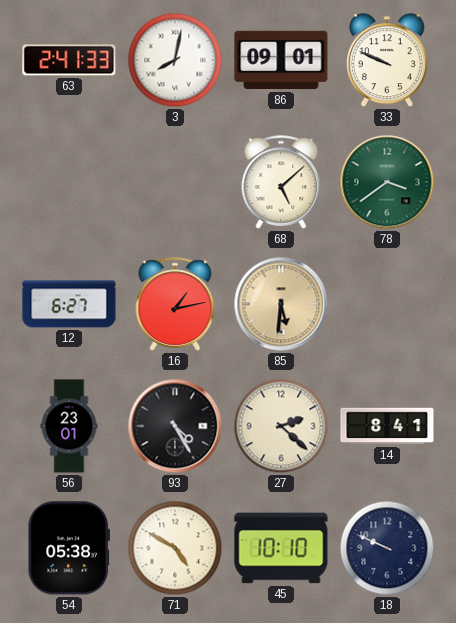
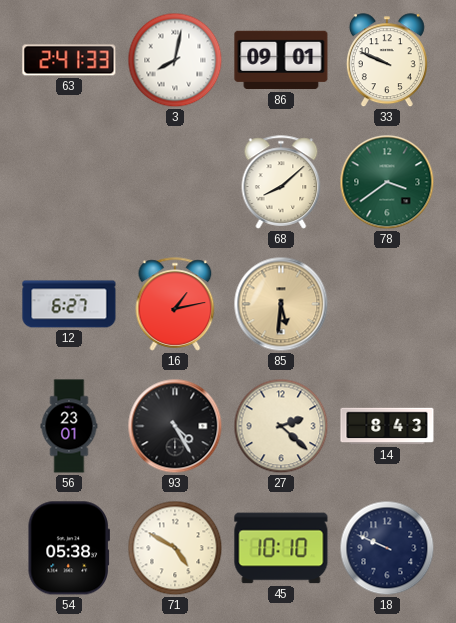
68: 5:08 -> 8:08 (281, 182)
14: 8:41 -> 8:43 (387, 426)
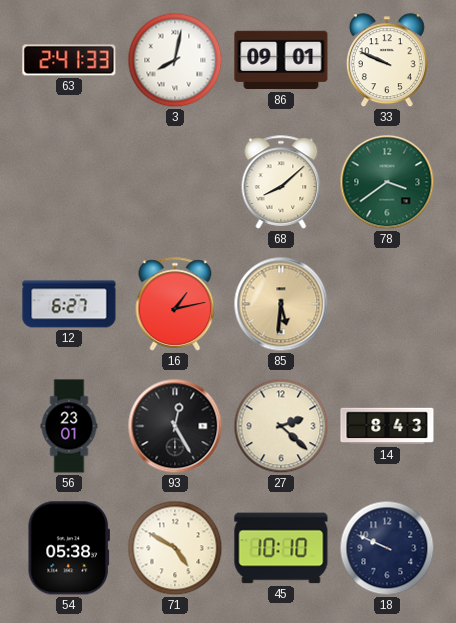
93: 4:25 -> 12:25 (175, 426)
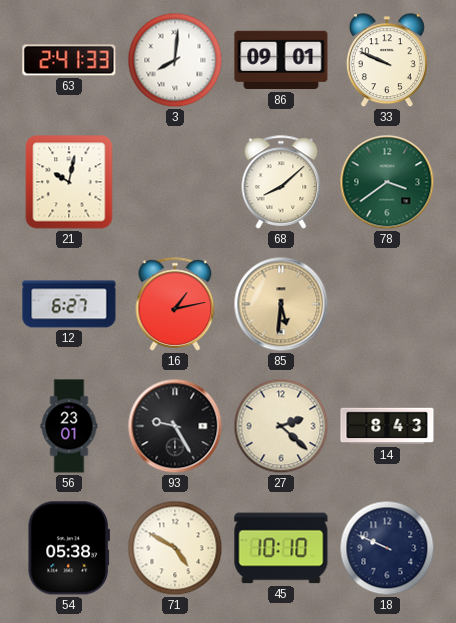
3: 8:02 -> 8:01 (175, 60)
21: none -> 10:02 (69, 182)
93: 12:25 -> 9:25 (175, 426)
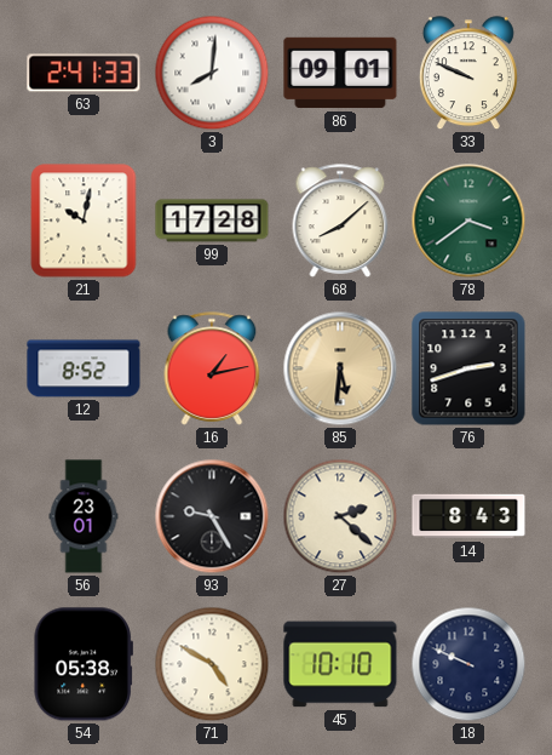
99: none -> 17:28 (212, 221)
12: 6:27 -> 8:52 (84, 368)
76: none -> 2:42 (468, 368)
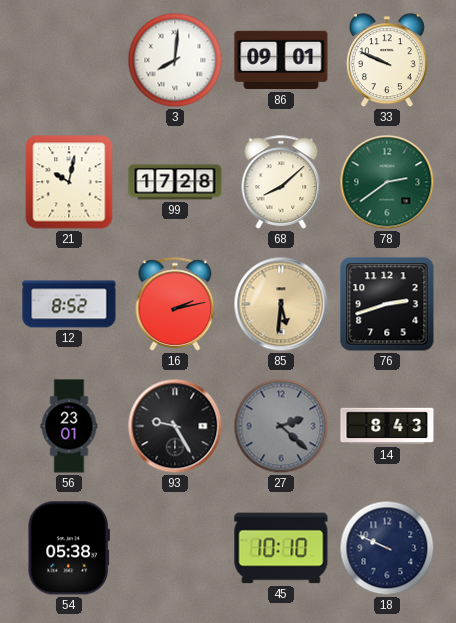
63: 2:41 -> none (84, 73)
78: 3:39 -> 2:39 (387, 182)
16: 1:13 -> 2:13 (175, 304)
27 dial: cream -> grey (281, 426)
71: 4:50 -> none (212, 664)
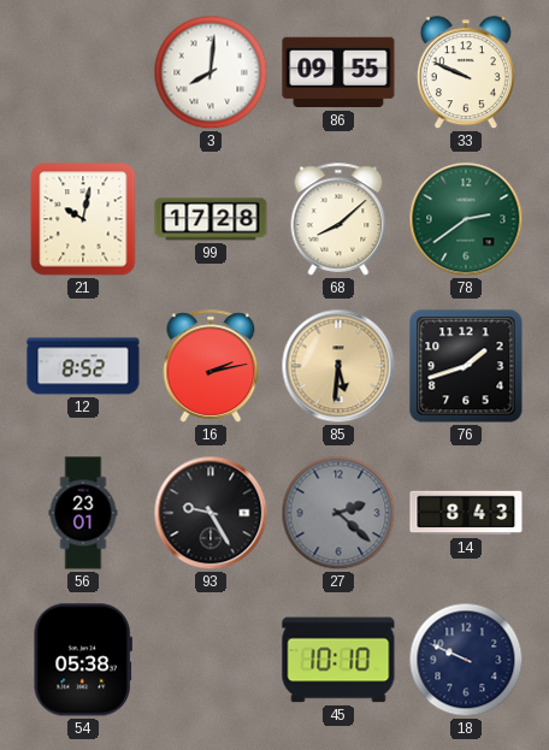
86: 09:01 -> 09:55 (338, 72)
76: 2:42 -> 1:42 (466, 366)
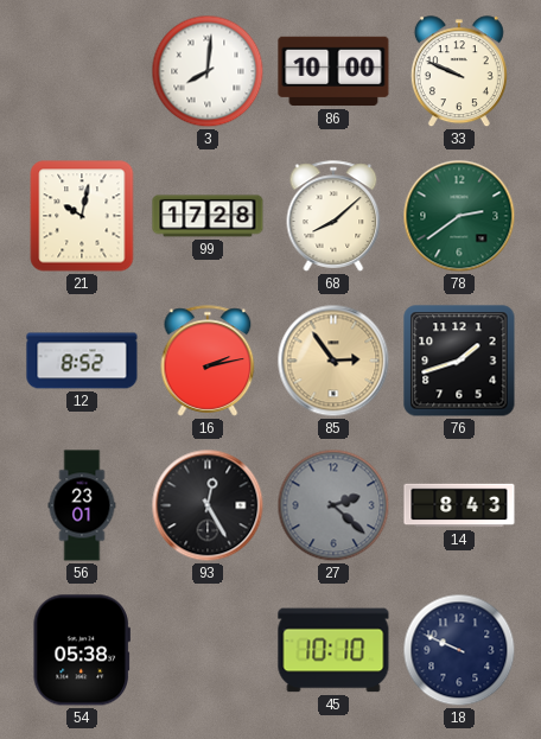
86: 09:55 -> 10:00 (333, 71)
85: 5:31 -> 2:54 (333, 361)
93: 9:25 -> 12:25 (208, 505)
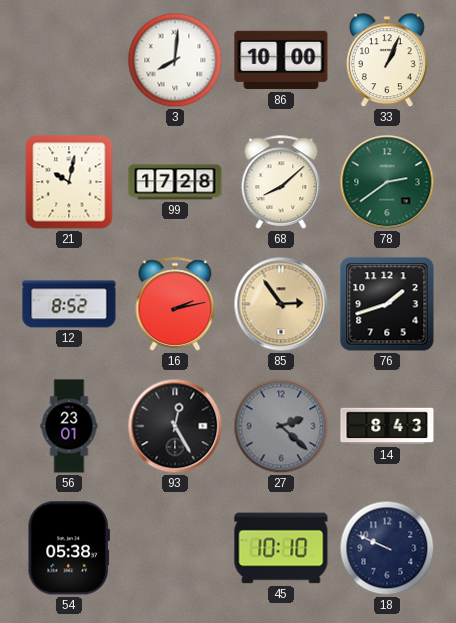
33: 9:49 -> 1:04 (387, 61)
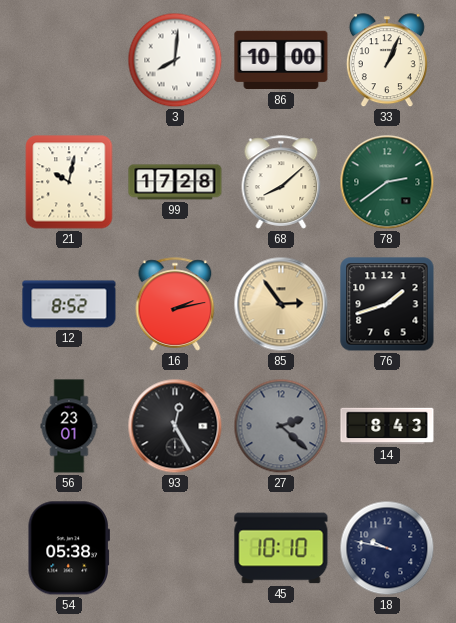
18: 9:49 -> 9:47 (387, 548)
